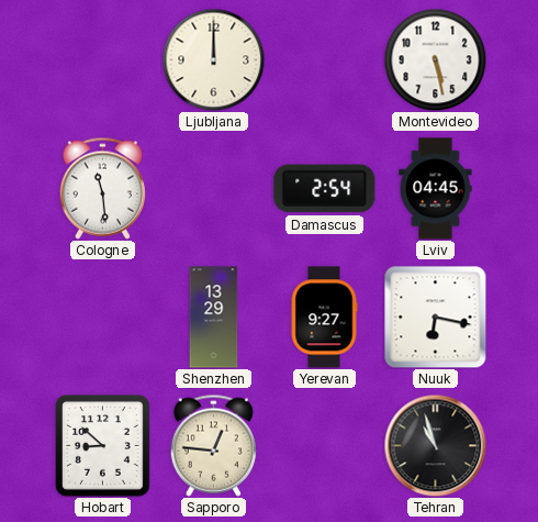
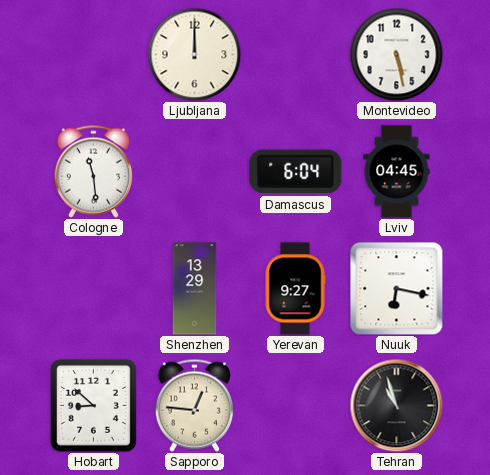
Damascus: 2:54 -> 6:04 (296, 172)
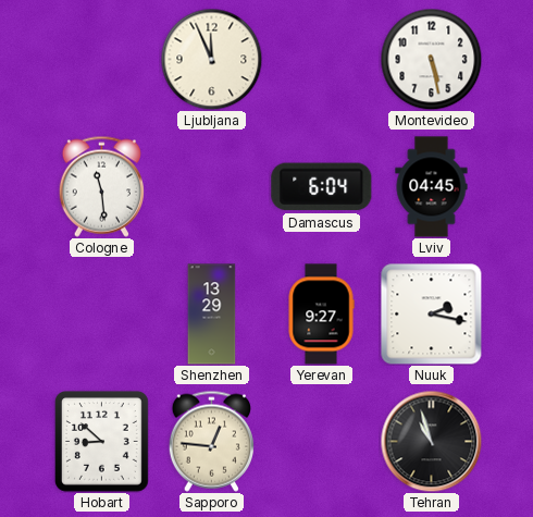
Ljubljana: 12:00 -> 11:56 (211, 59)
Nuuk: 6:17 -> 2:17 (432, 315)
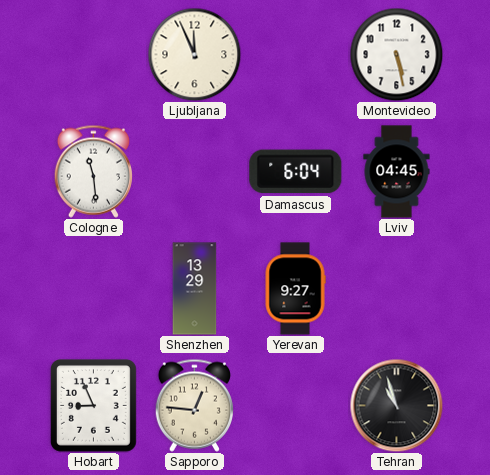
Nuuk: 2:17 -> none (432, 315)
Hobart: 8:52 -> 8:56 (93, 405)
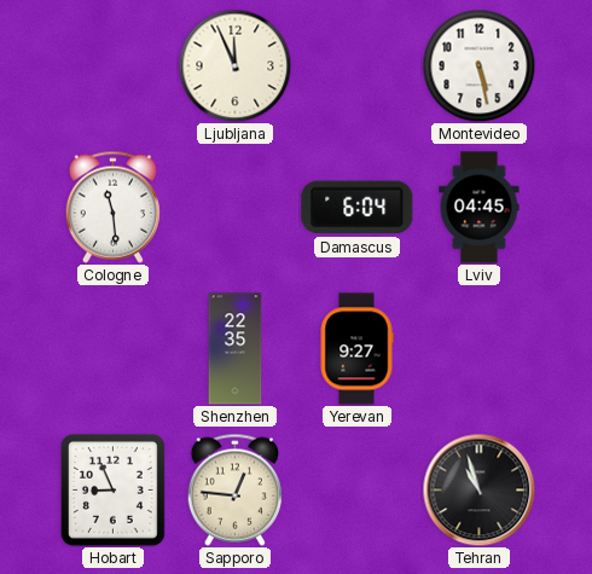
Shenzhen: 13:29 -> 22:35 (236, 349)
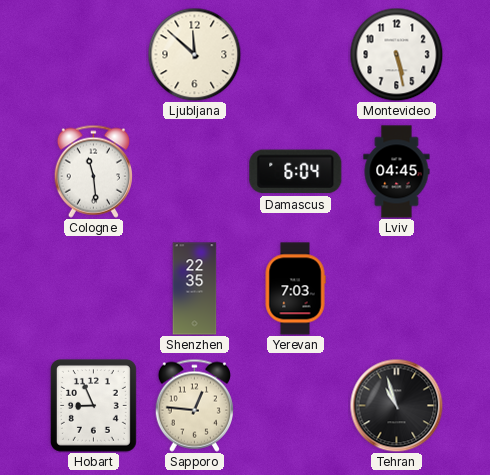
Ljubljana: 11:56 -> 11:52 (194, 54)
Yerevan: 9:27 -> 7:03 (295, 289)
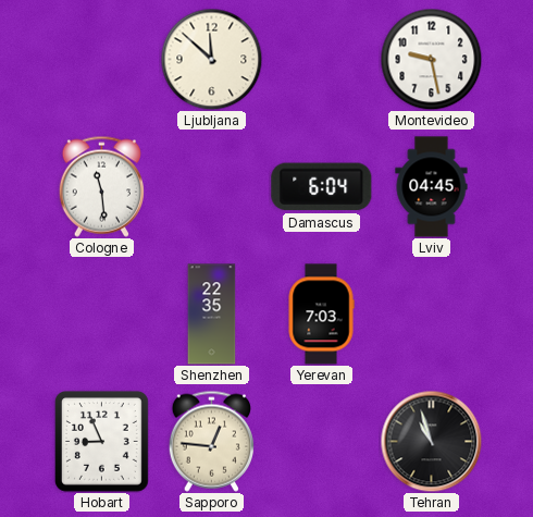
Montevideo: 5:28 -> 9:28 (431, 59)
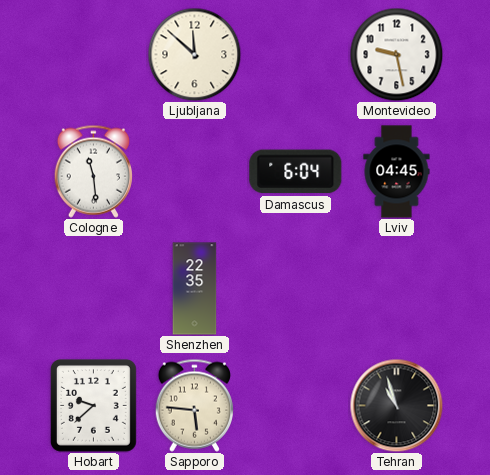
Yerevan: 7:03 -> none (321, 315)
Hobart: 8:56 -> 9:38 (93, 405)
Sapporo: 12:46 -> 5:46 (194, 405)
